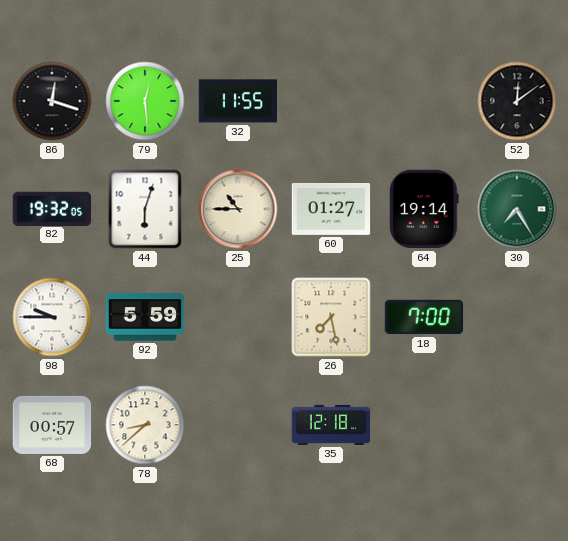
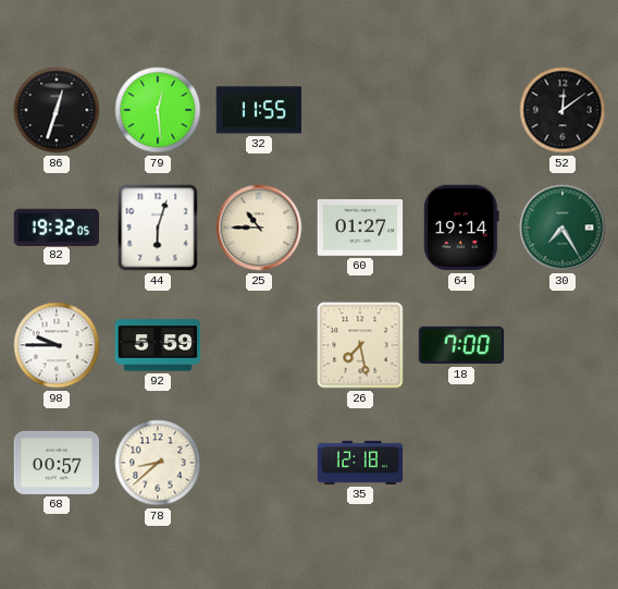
86: 12:18 -> 12:33 (57, 110)
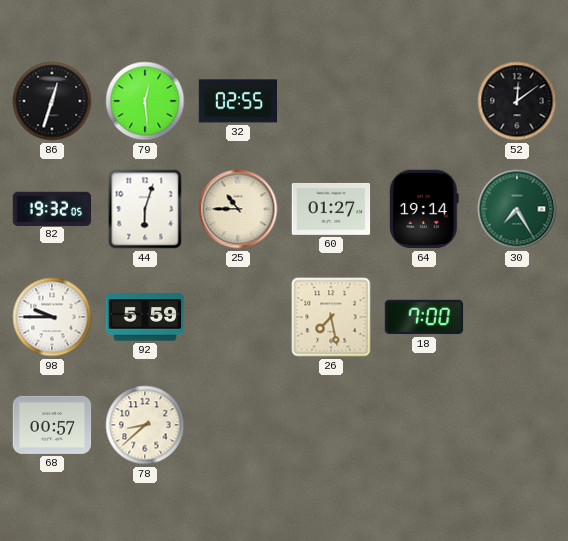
32: 11:55 -> 02:55 (238, 101)
35: 12:18 -> none (360, 463)
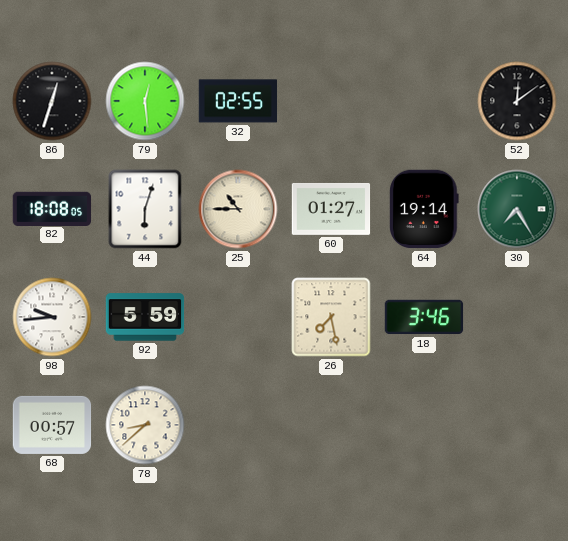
82: 19:32 -> 18:08 (52, 208)
98: 9:45 -> 9:44 (52, 317)
18: 7:00 -> 3:46 (424, 317)
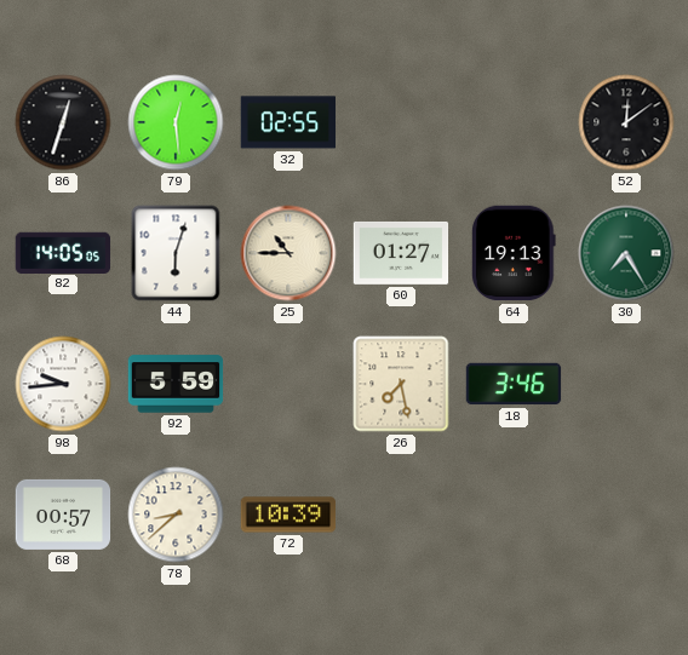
82: 18:08 -> 14:05 (63, 252)
64: 19:14 -> 19:13 (515, 253)
72: none -> 10:39 (288, 515)
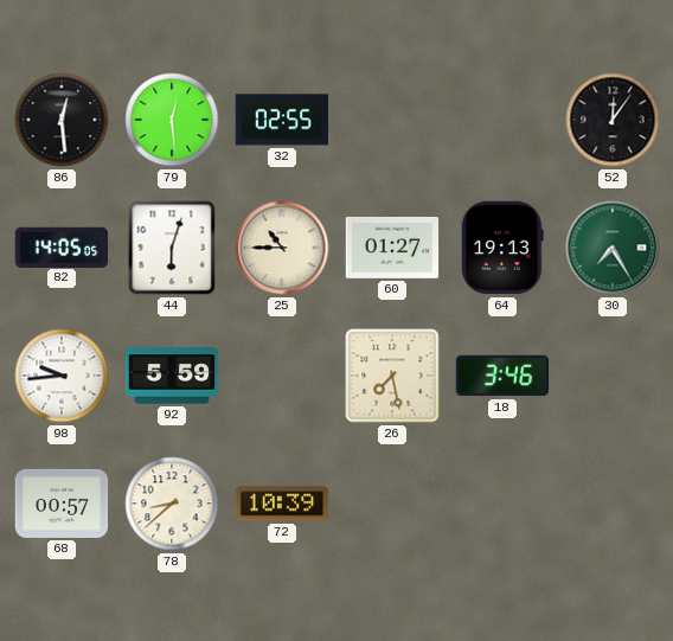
86: 12:33 -> 12:29 (62, 120)
52: 12:09 -> 12:06 (613, 120)
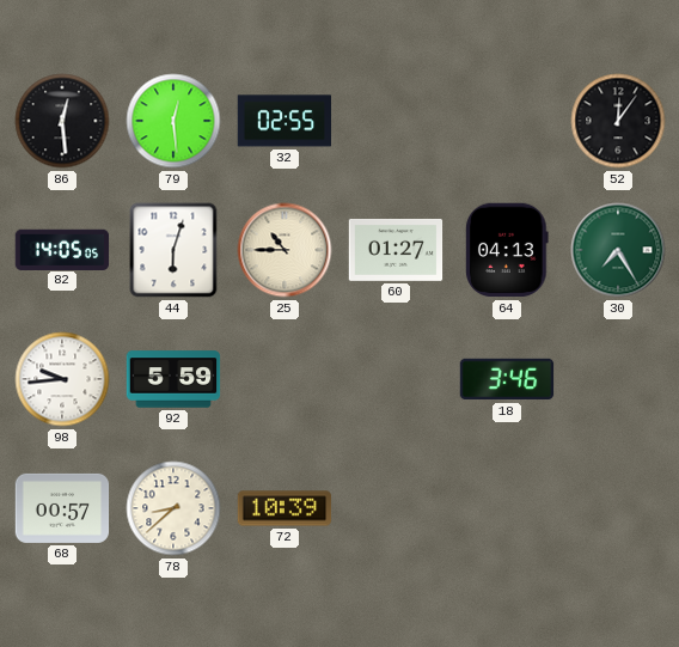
64: 19:13 -> 04:13 (508, 250)
26: 7:28 -> none (392, 376)
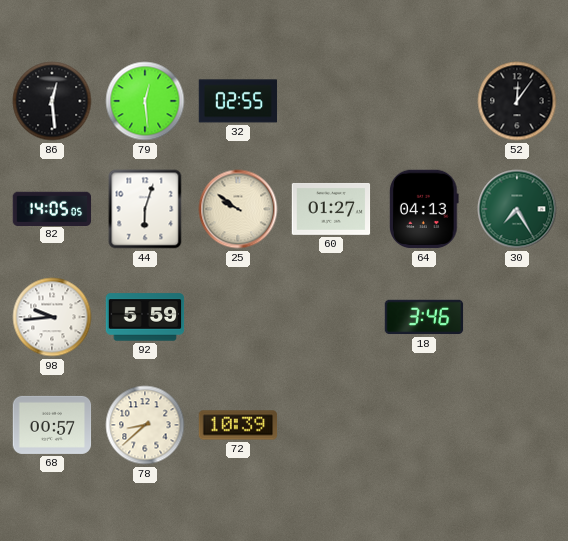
25: 10:45 -> 9:51 (238, 209)
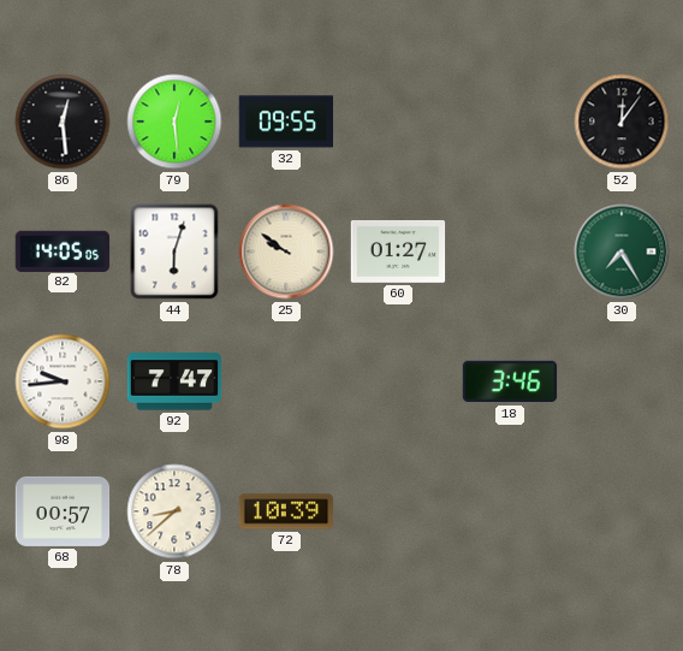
32: 02:55 -> 09:55 (286, 122)
64: 04:13 -> none (425, 209)
92: 5:59 -> 7:47 (174, 381)
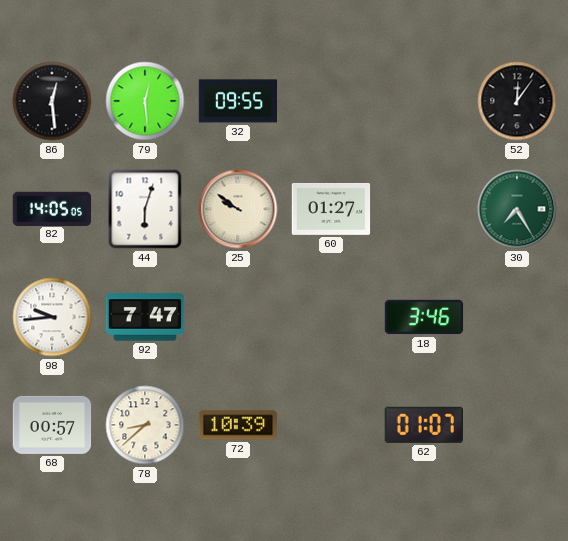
62: none -> 01:07 (424, 425)
